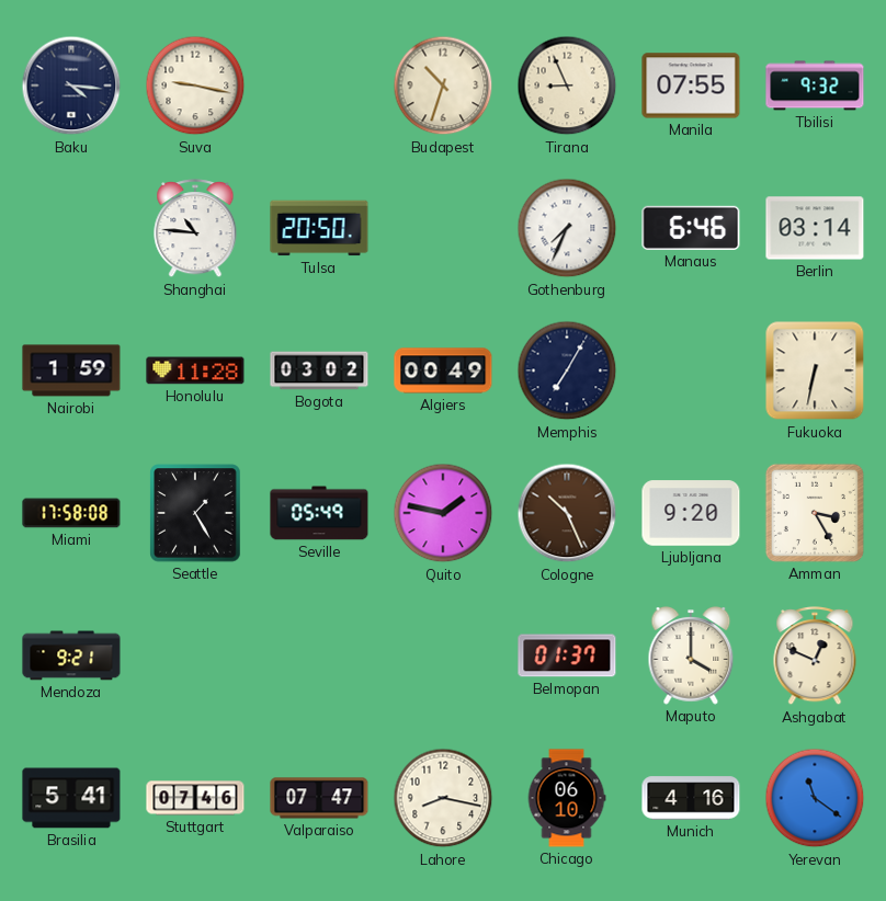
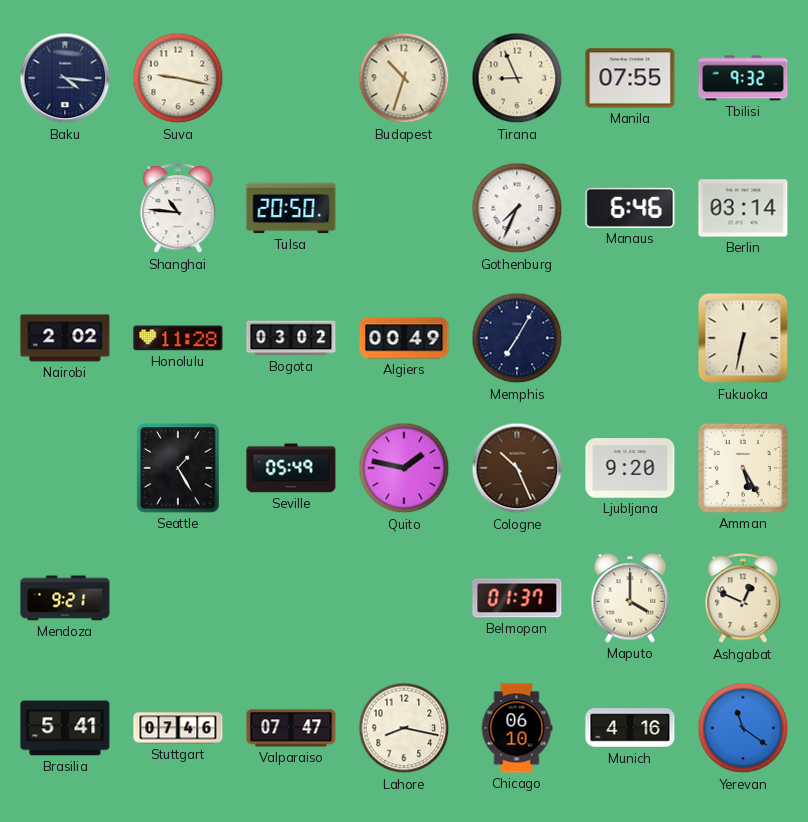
Nairobi: 1:59 -> 2:02 (65, 338)
Miami: 17:58 -> none (71, 513)
Amman: 3:25 -> 5:25 (743, 468)
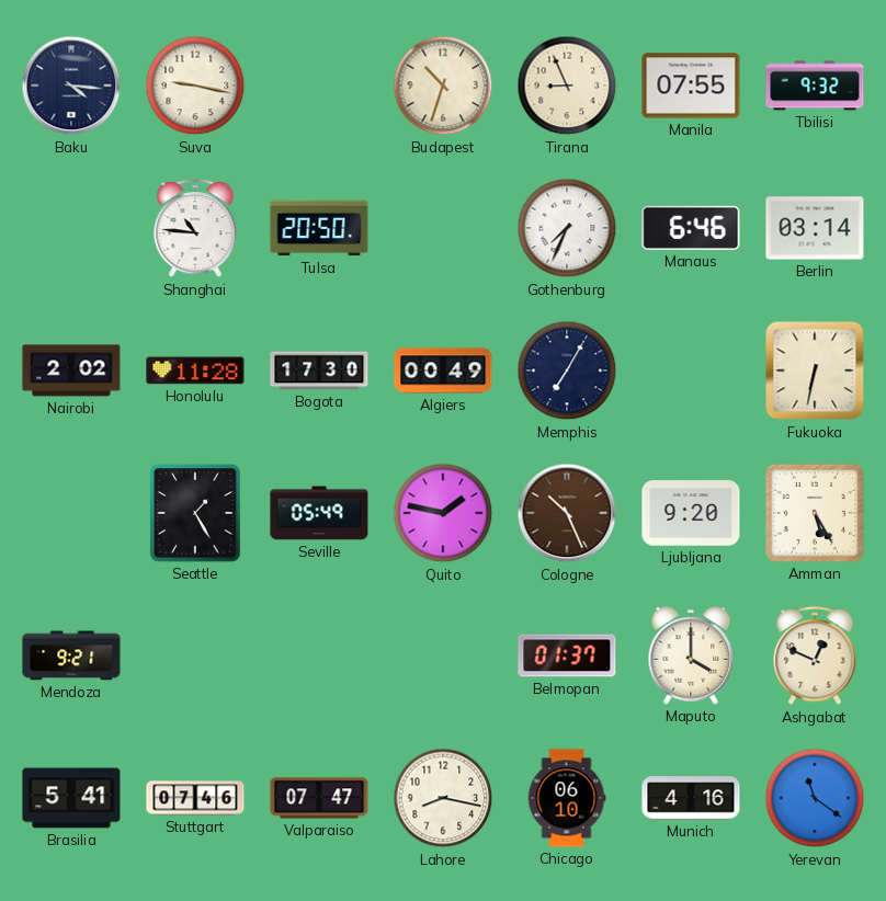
Bogota: 03:02 -> 17:30 (319, 370)
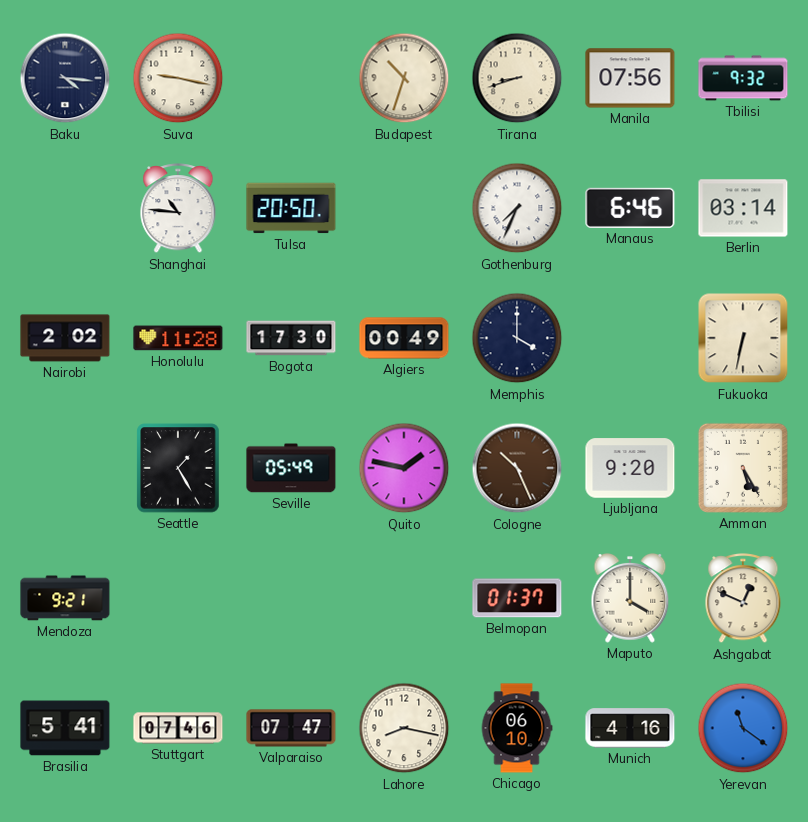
Tirana: 8:56 -> 8:42 (517, 78)
Manila: 07:55 -> 07:56 (630, 78)
Memphis: 7:05 -> 4:00 (517, 338)
